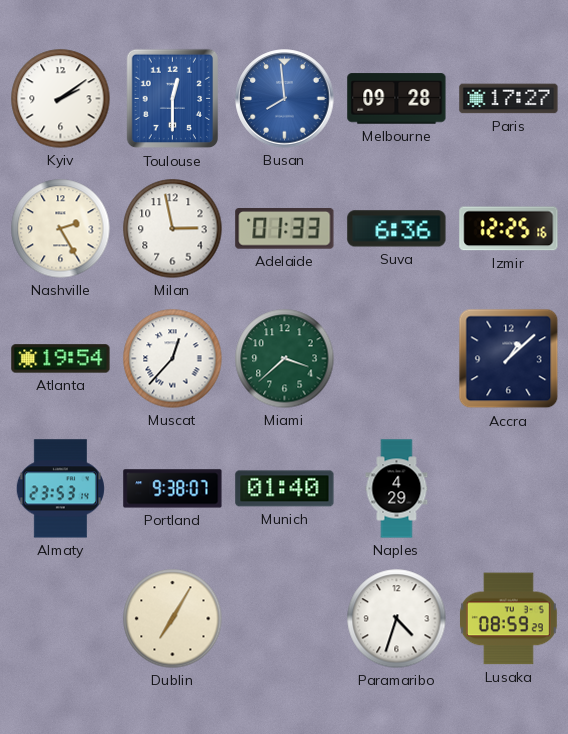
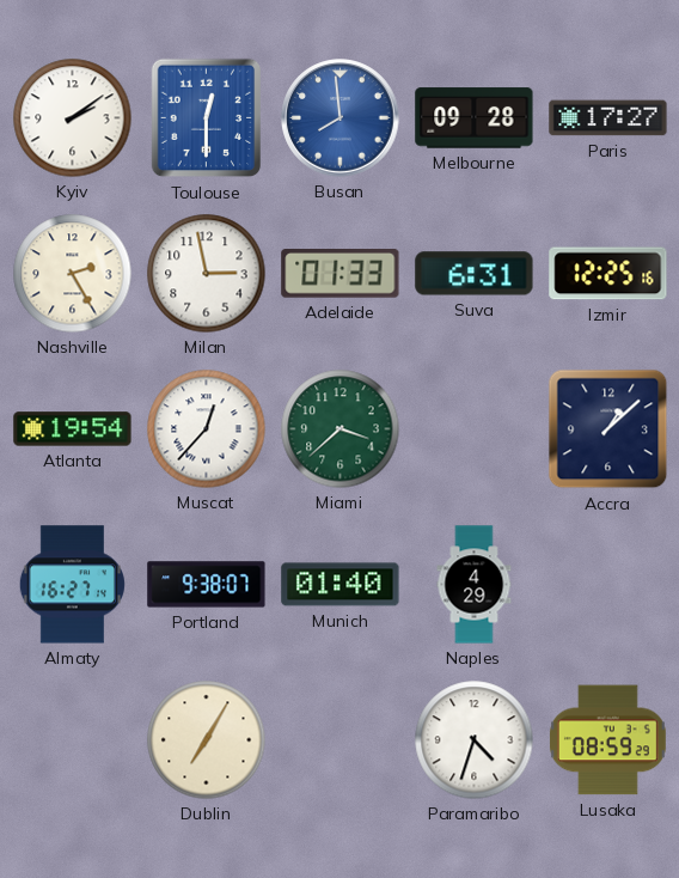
Suva: 6:36 -> 6:31 (475, 274)
Almaty: 23:53 -> 16:27 (72, 585)
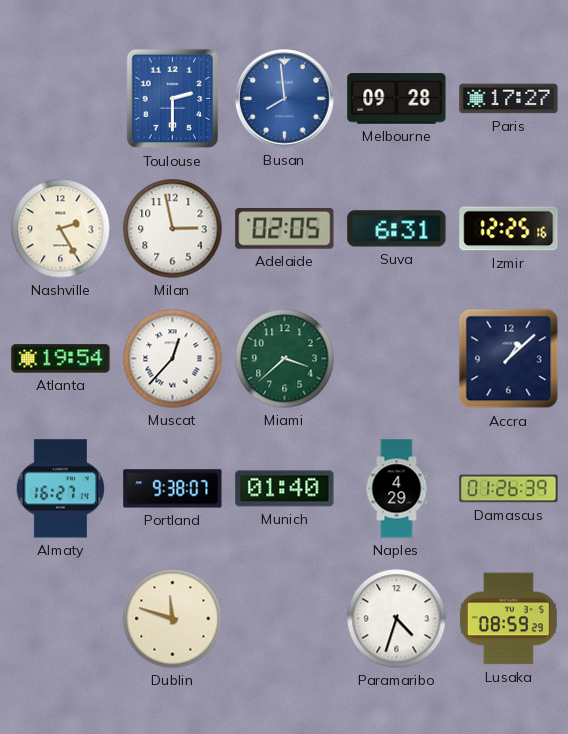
Kyiv: 2:09 -> none (73, 118)
Toulouse: 12:30 -> 2:30 (173, 99)
Adelaide: 01:33 -> 02:05 (285, 229)
Damascus: none -> 01:26 (509, 489)
Dublin: 7:05 -> 11:48 (173, 619)
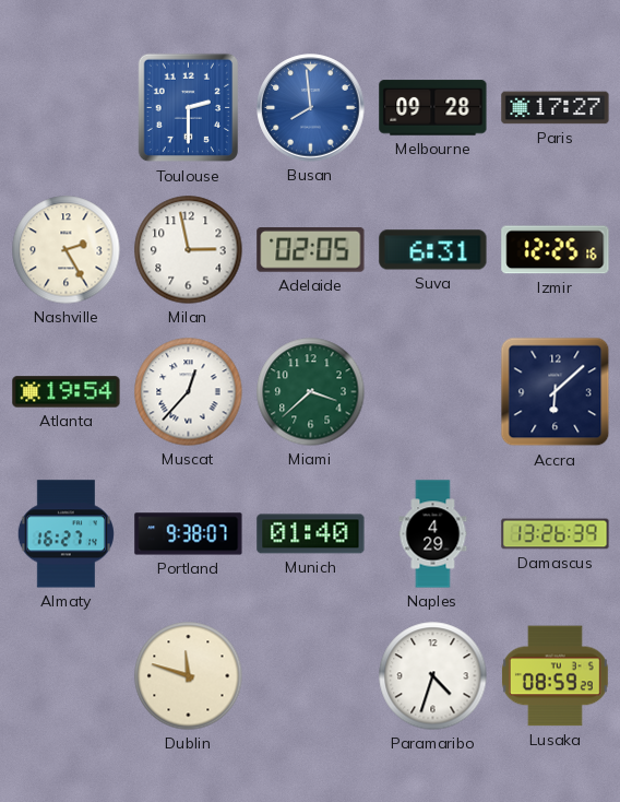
Accra: 1:08 -> 6:08 (556, 392)
Damascus: 01:26 -> 13:26 (556, 534)
